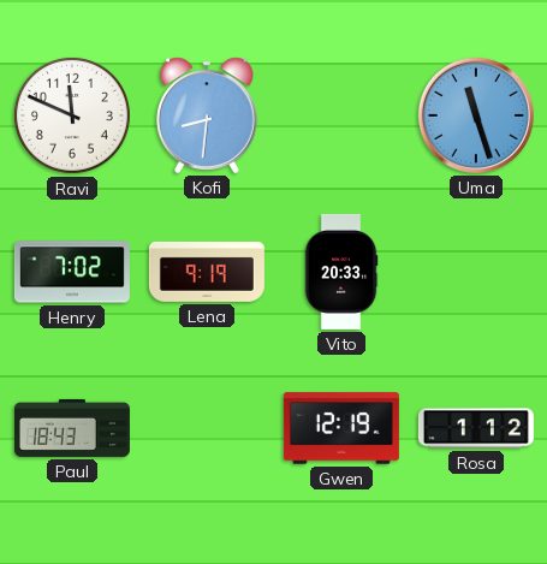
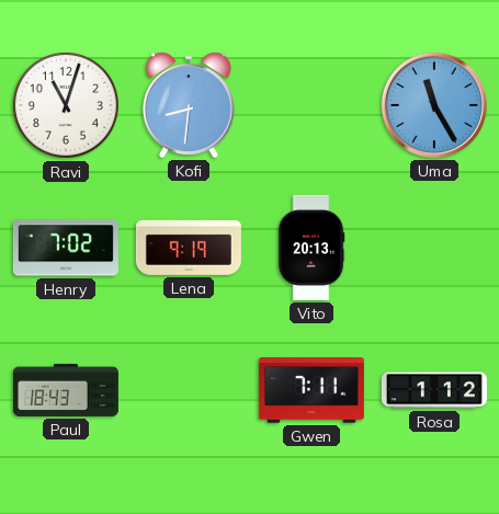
Ravi: 11:49 -> 11:03 (66, 105)
Uma: 11:27 -> 11:25 (434, 105)
Vito: 20:33 -> 20:13 (311, 248)
Gwen: 12:19 -> 7:11 (311, 390)
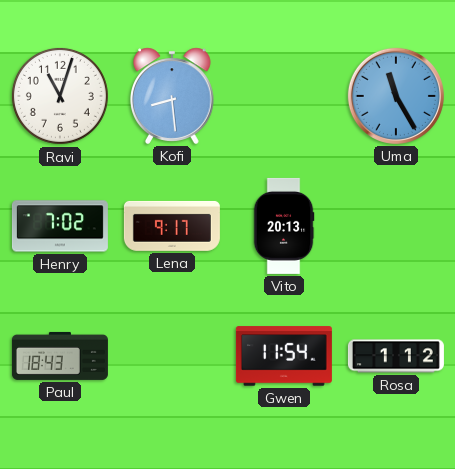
Kofi: 8:31 -> 8:29 (173, 96)
Lena: 9:19 -> 9:17 (172, 226)
Gwen: 7:11 -> 11:54 (284, 356)
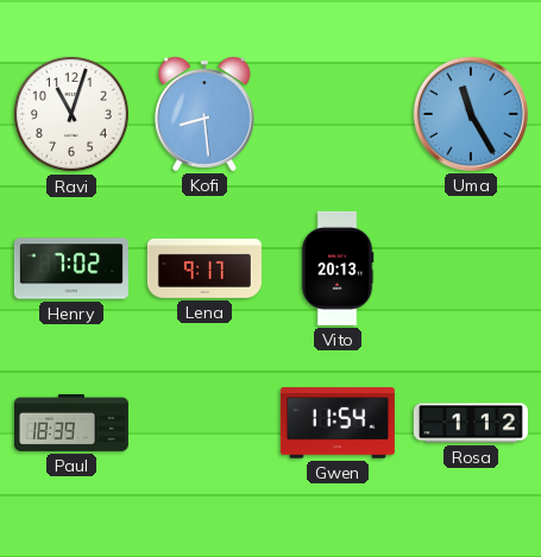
Paul: 18:43 -> 18:39 (71, 423)
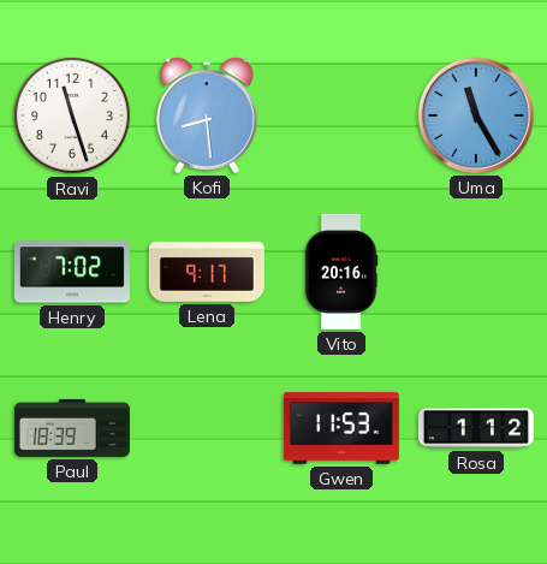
Ravi: 11:03 -> 11:27 (72, 115)
Vito: 20:13 -> 20:16 (341, 272)
Gwen: 11:54 -> 11:53 (341, 428)
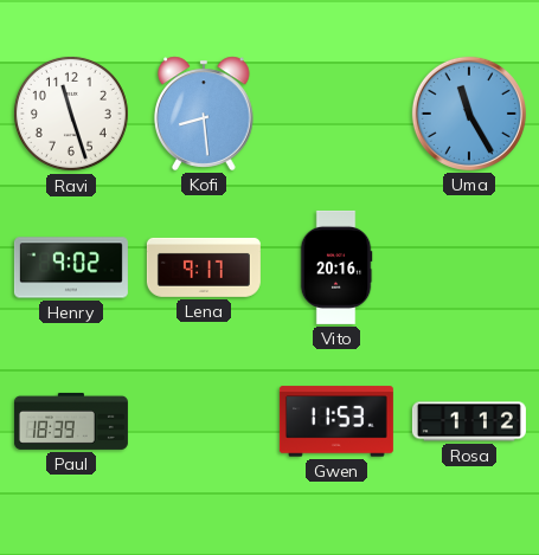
Henry: 7:02 -> 9:02 (71, 267)
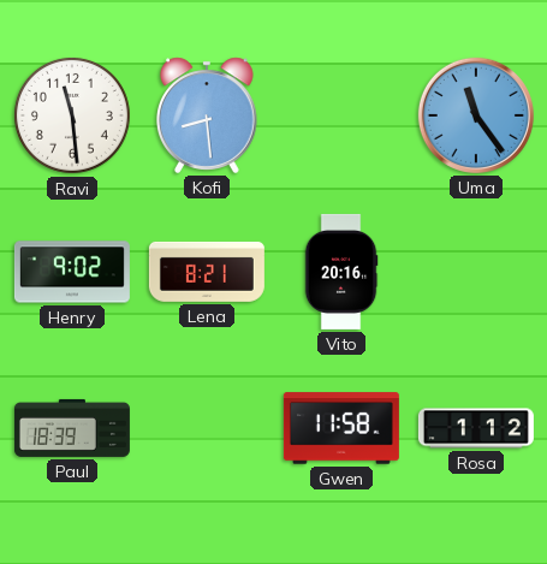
Ravi: 11:27 -> 11:29 (72, 115)
Uma: 11:25 -> 11:24 (476, 115)
Lena: 9:17 -> 8:21 (207, 272)
Gwen: 11:53 -> 11:58 (341, 428)
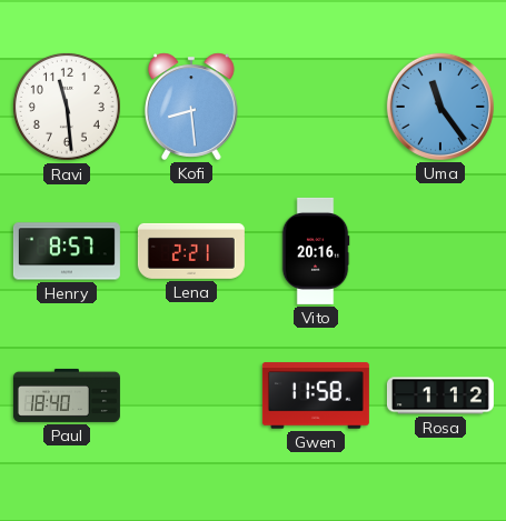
Henry: 9:02 -> 8:57 (67, 251)
Lena: 8:21 -> 2:21 (191, 251)
Paul: 18:39 -> 18:40 (67, 395)
